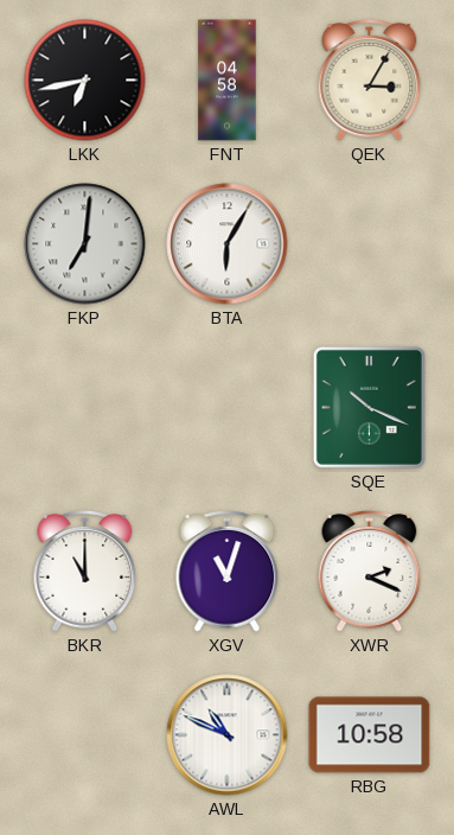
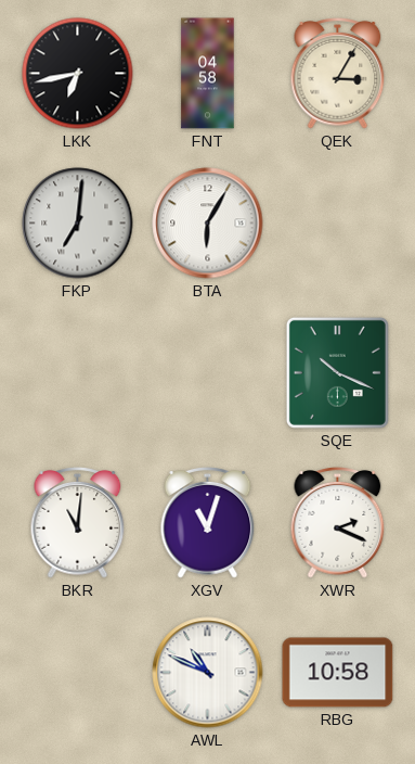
BKR: 11:00 -> 11:01 (78, 523)
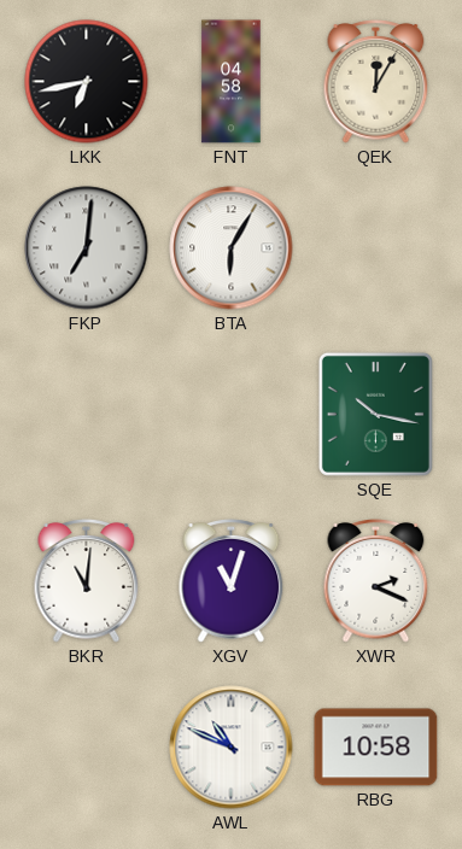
QEK: 3:05 -> 12:05 (376, 82)
SQE: 10:19 -> 10:17 (375, 414)
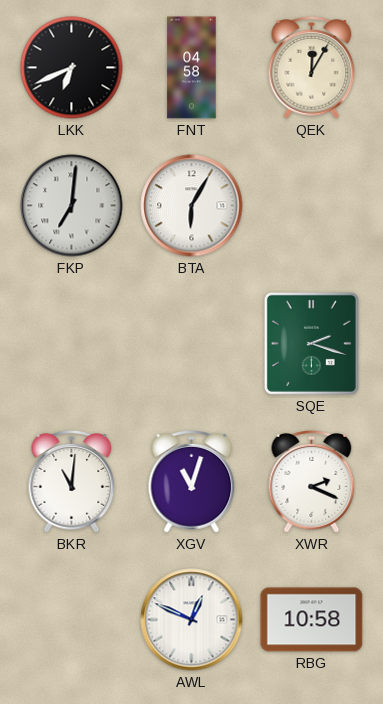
LKK: 6:43 -> 6:41 (72, 68)
SQE: 10:17 -> 2:18 (311, 343)
AWL: 10:49 -> 12:49 (192, 620)
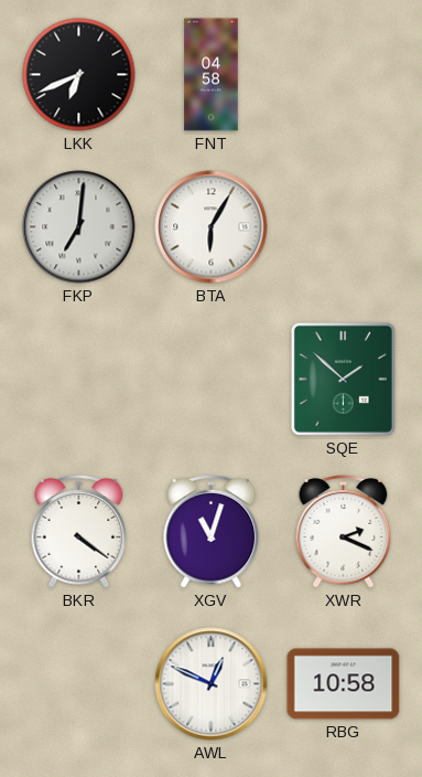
QEK: 12:05 -> none (312, 68)
SQE: 2:18 -> 1:52 (343, 379)
BKR: 11:01 -> 4:21 (79, 532)
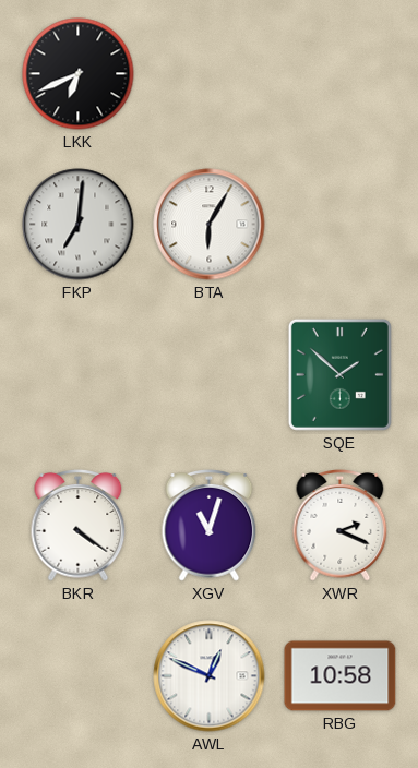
FNT: 04:58 -> none (212, 75)
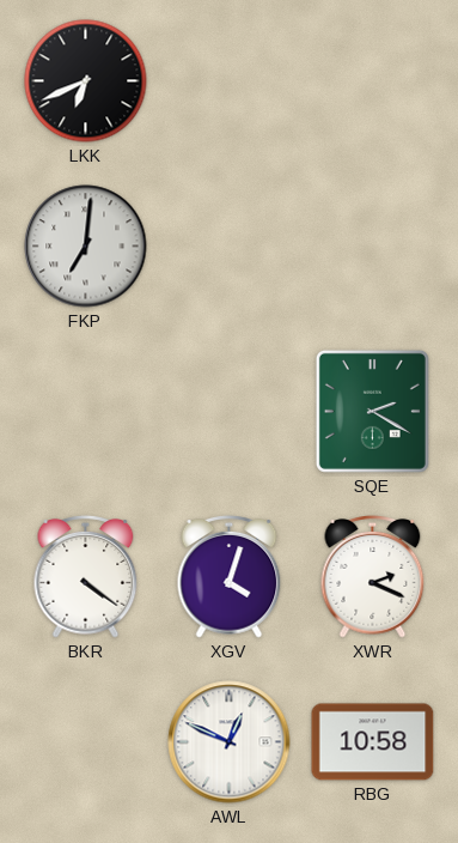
BTA: 6:05 -> none (210, 225)
SQE: 1:52 -> 2:20 (372, 411)
XGV: 11:03 -> 4:03 (230, 577)
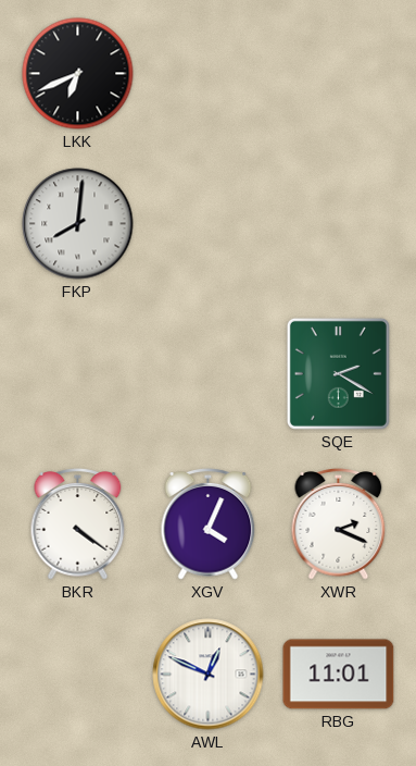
FKP: 7:01 -> 8:01 (78, 224)
XGV: 4:03 -> 4:04 (209, 524)
RBG: 10:58 -> 11:01 (339, 675)
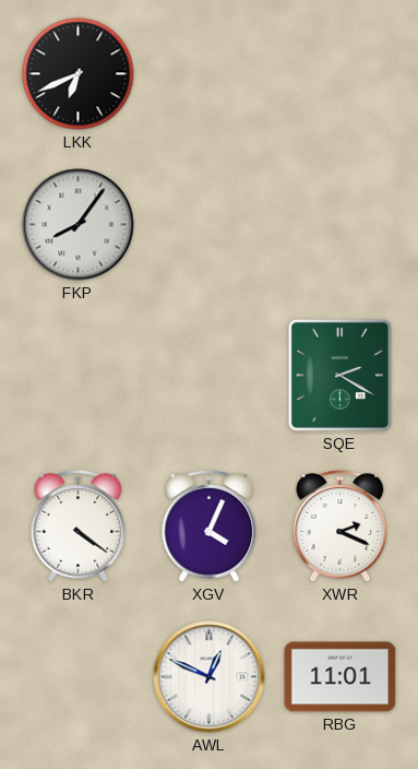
FKP: 8:01 -> 8:06 (79, 225)
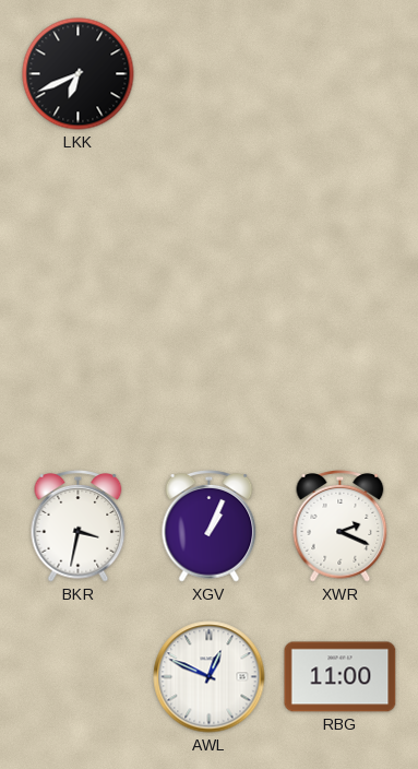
FKP: 8:06 -> none (79, 225)
SQE: 2:20 -> none (339, 375)
BKR: 4:21 -> 3:32 (79, 527)
XGV: 4:04 -> 1:04 (210, 527)
RBG: 11:01 -> 11:00 (341, 677)
